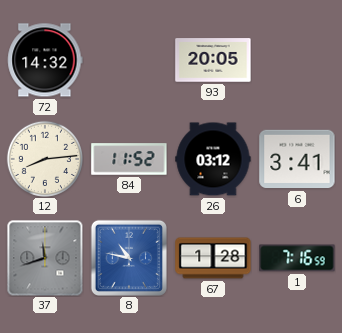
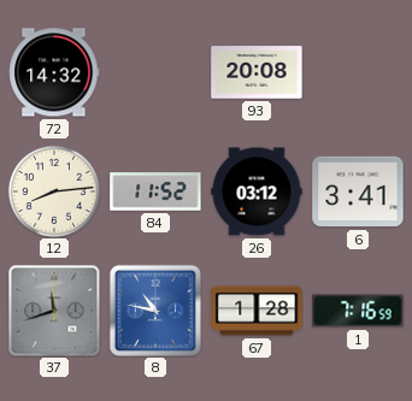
93: 20:05 -> 20:08 (257, 72)
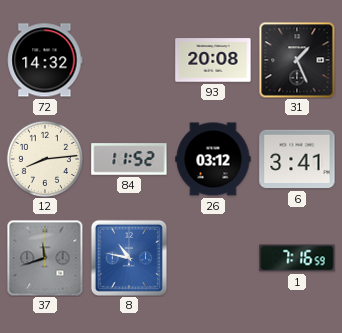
31: none -> 1:26 (297, 60)
67: 1:28 -> none (257, 311)
